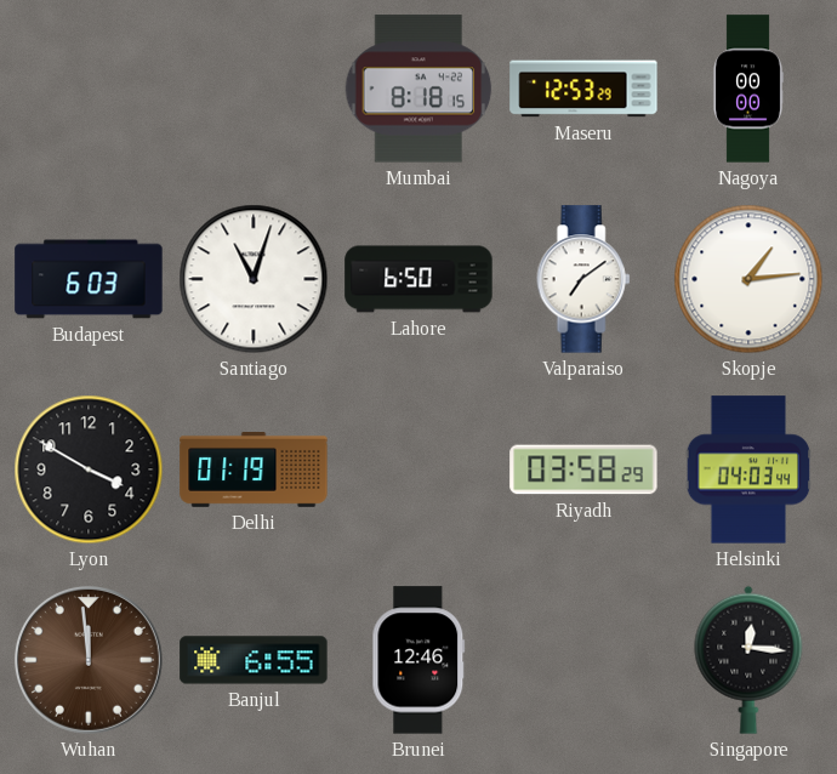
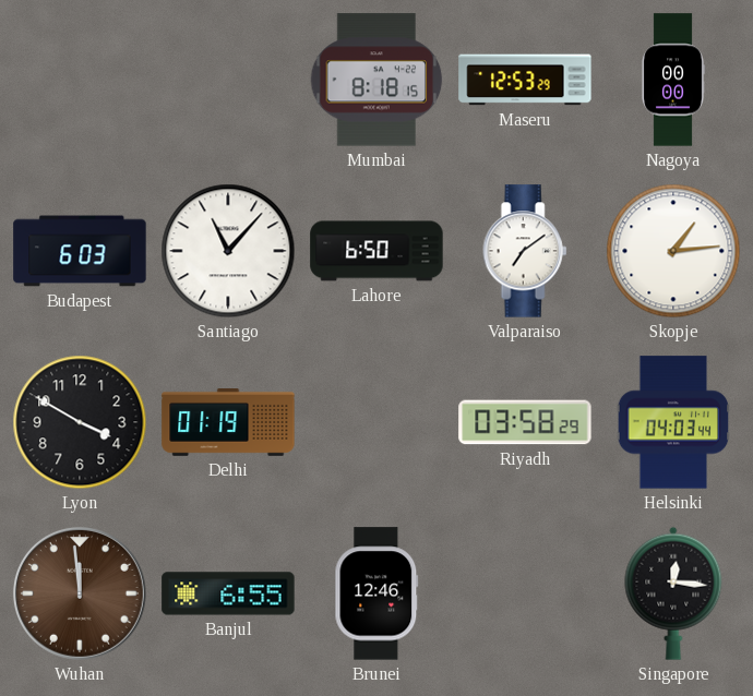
Santiago: 11:03 -> 11:07 (228, 251)
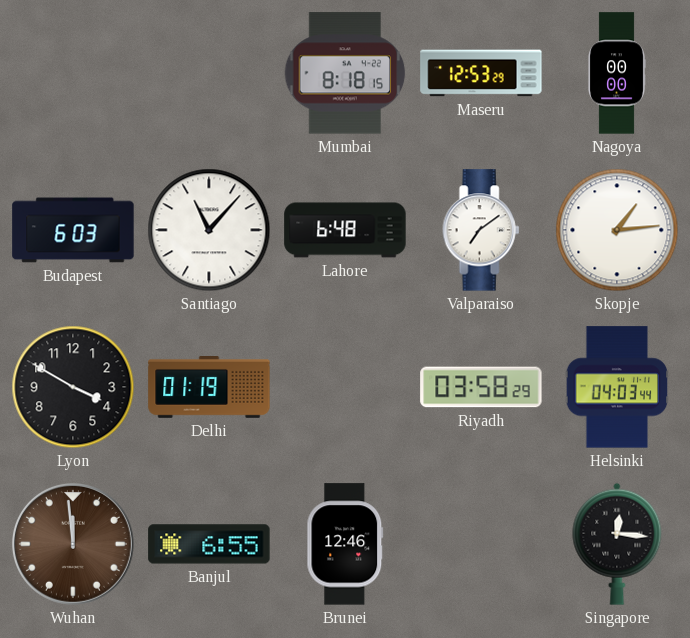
Lahore: 6:50 -> 6:48 (345, 230)
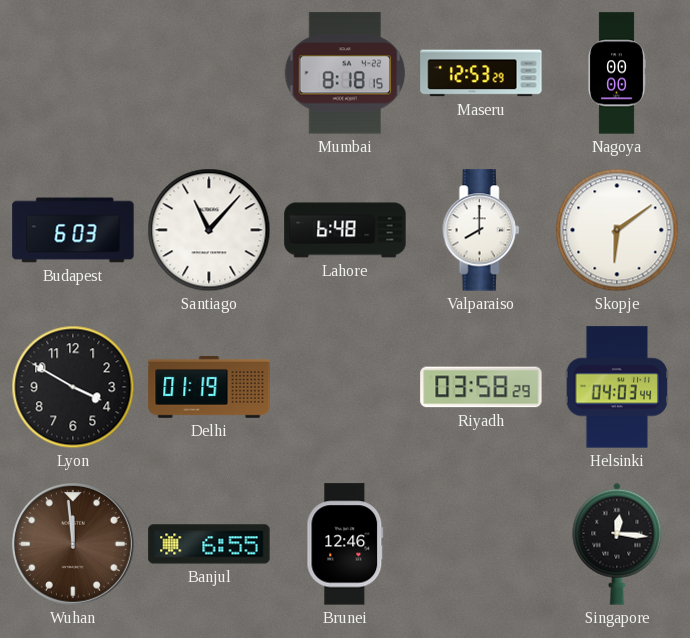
Valparaiso: 7:09 -> 8:00 (481, 230)
Skopje: 1:14 -> 6:09 (617, 230)
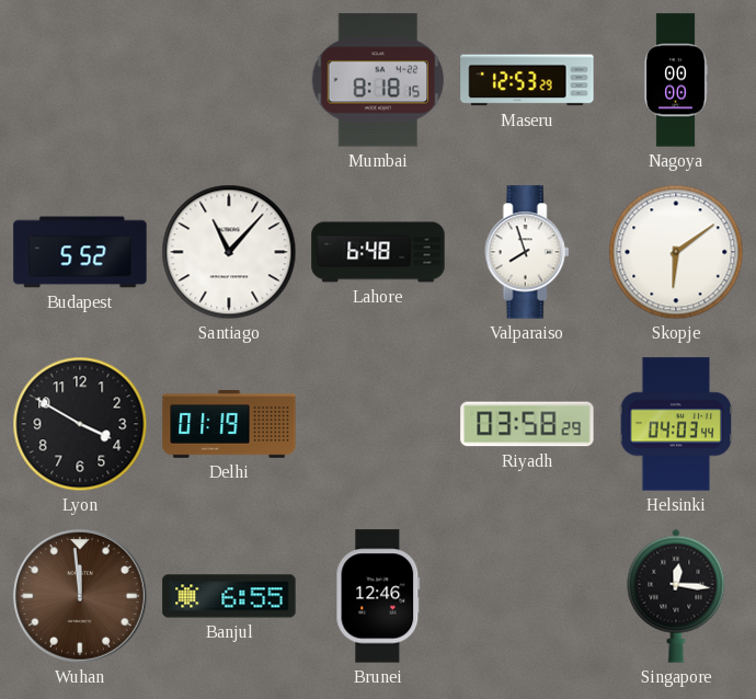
Budapest: 6:03 -> 5:52 (80, 252)
Valparaiso: 8:00 -> 7:57 (527, 252)
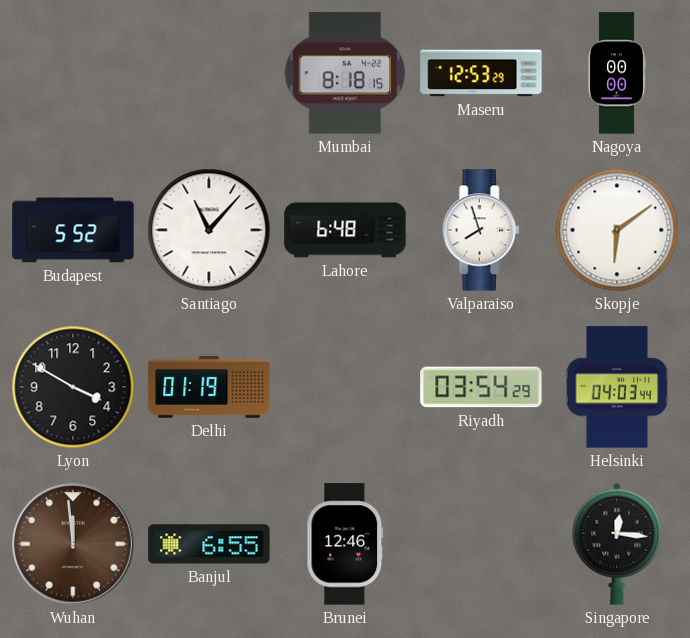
Riyadh: 03:58 -> 03:54 (481, 387)
